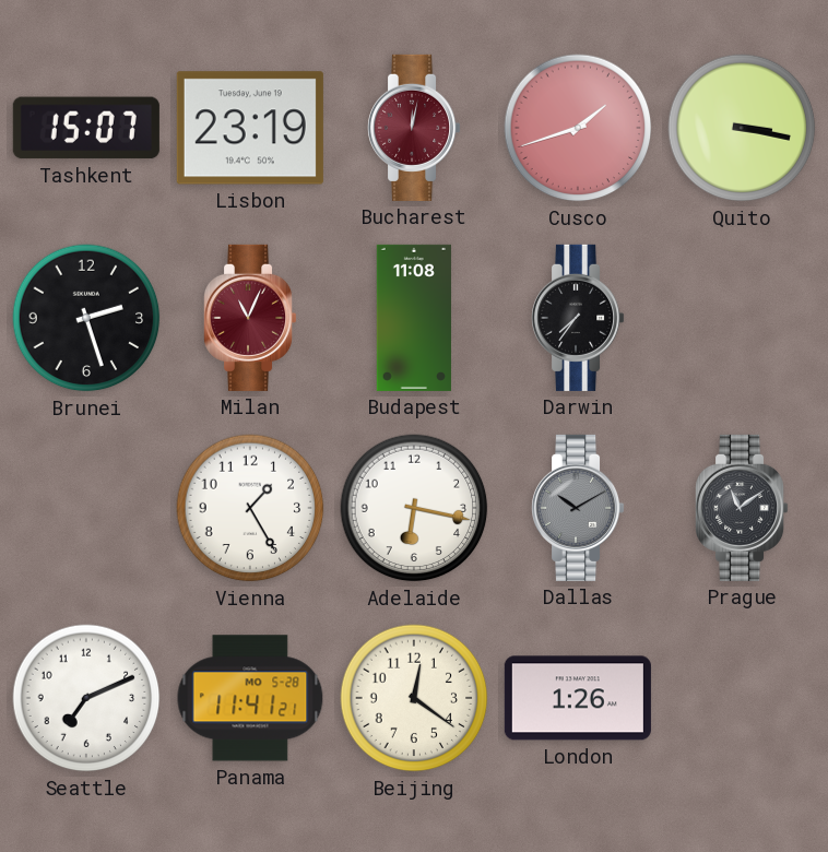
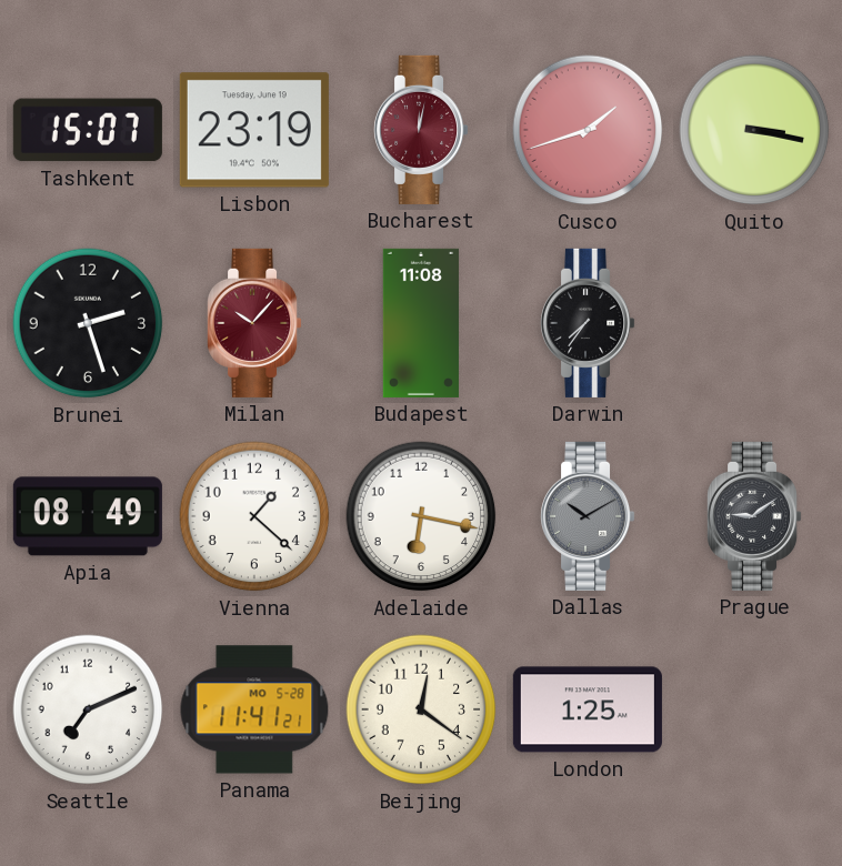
Milan: 11:04 -> 10:07 (255, 323)
Apia: none -> 08:49 (88, 516)
Vienna: 1:25 -> 1:22 (254, 516)
Prague: 11:09 -> 9:09 (755, 516)
London: 1:26 -> 1:25 (588, 709)
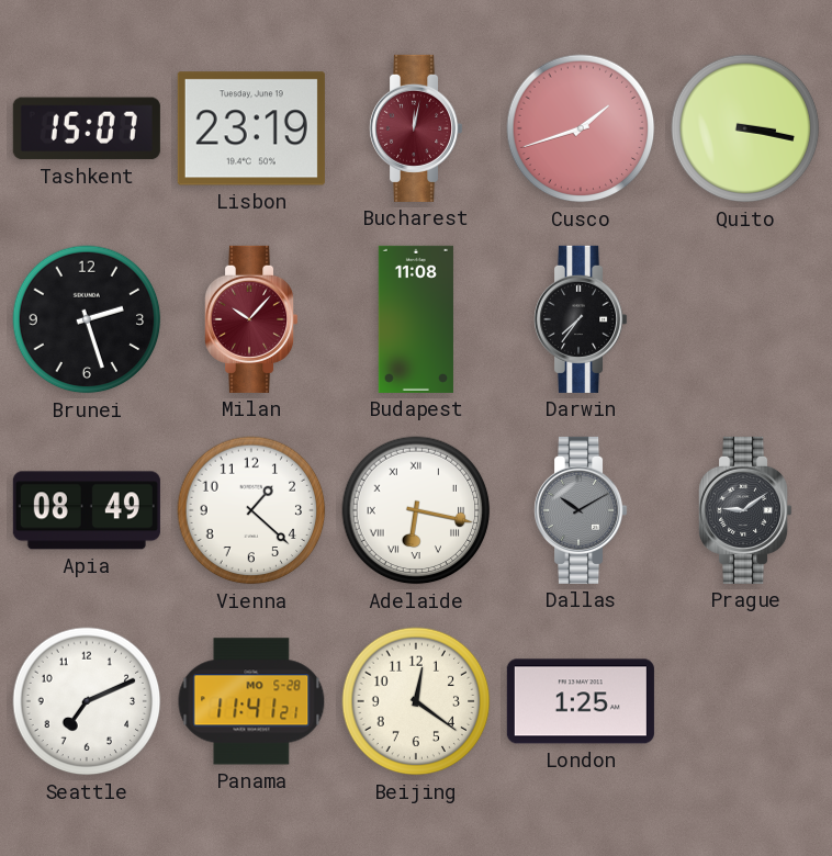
Adelaide numerals: Arabic -> Roman (416, 510)
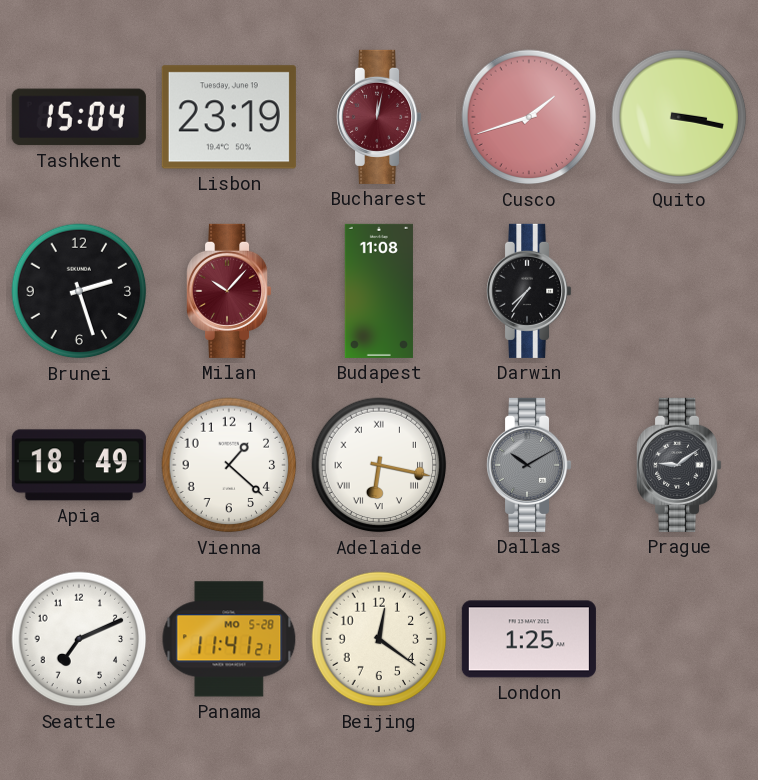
Tashkent: 15:07 -> 15:04 (79, 117)
Apia: 08:49 -> 18:49 (79, 465)
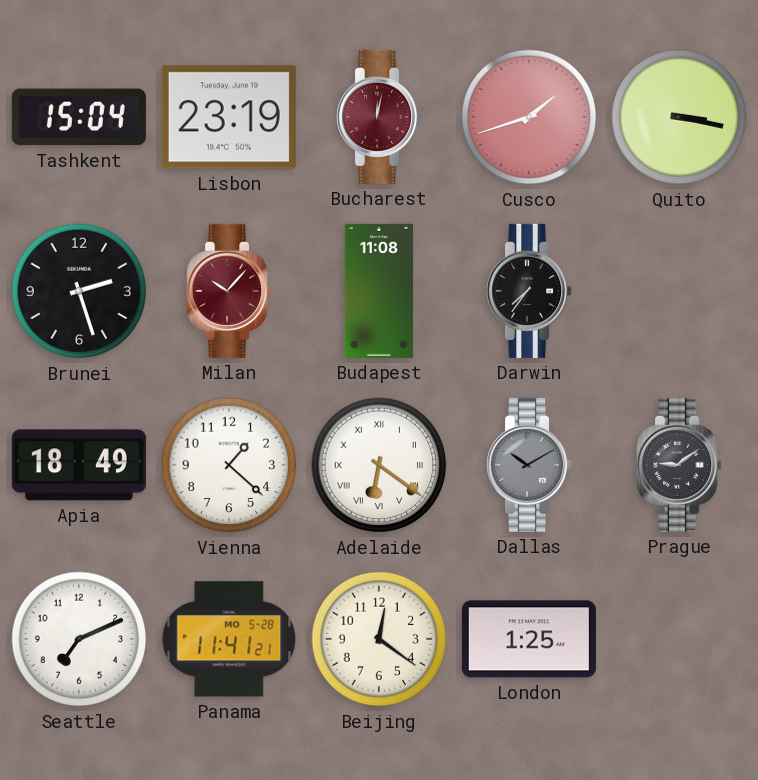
Adelaide: 6:17 -> 6:21 (379, 465)
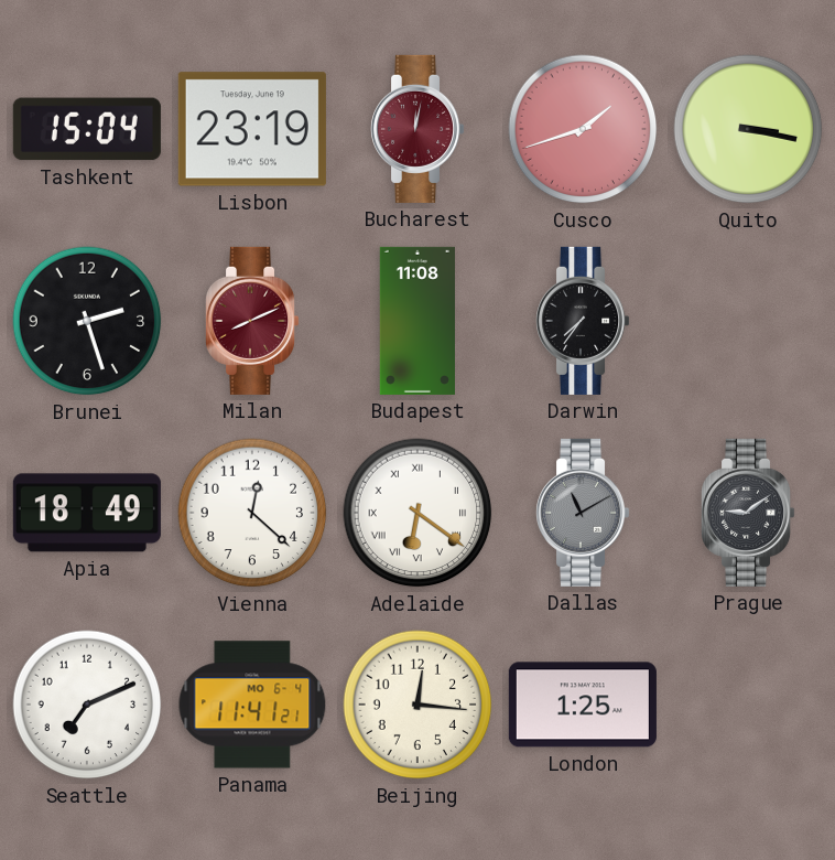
Milan: 10:07 -> 8:11 (253, 321)
Vienna: 1:22 -> 12:22 (252, 513)
Dallas: 10:10 -> 11:10 (584, 513)
Panama date: MO 5-28 -> MO 6-4 (252, 705)
Beijing: 12:21 -> 12:16 (417, 705)
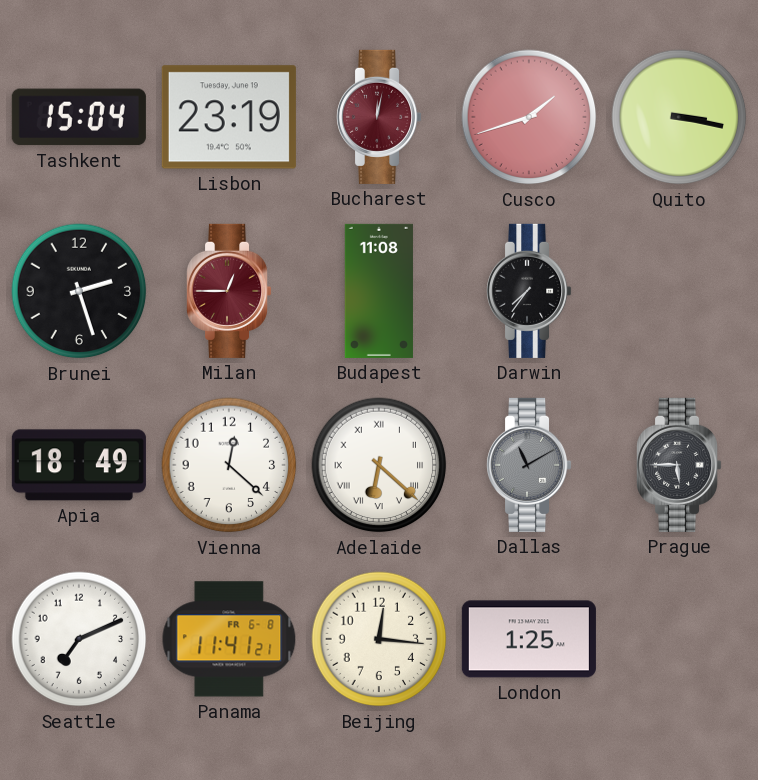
Milan: 8:11 -> 12:45 (230, 291)
Adelaide: 6:21 -> 6:22 (379, 465)
Prague: 9:09 -> 5:45 (680, 465)
Panama date: MO 6-4 -> FR 6-8 (229, 639)
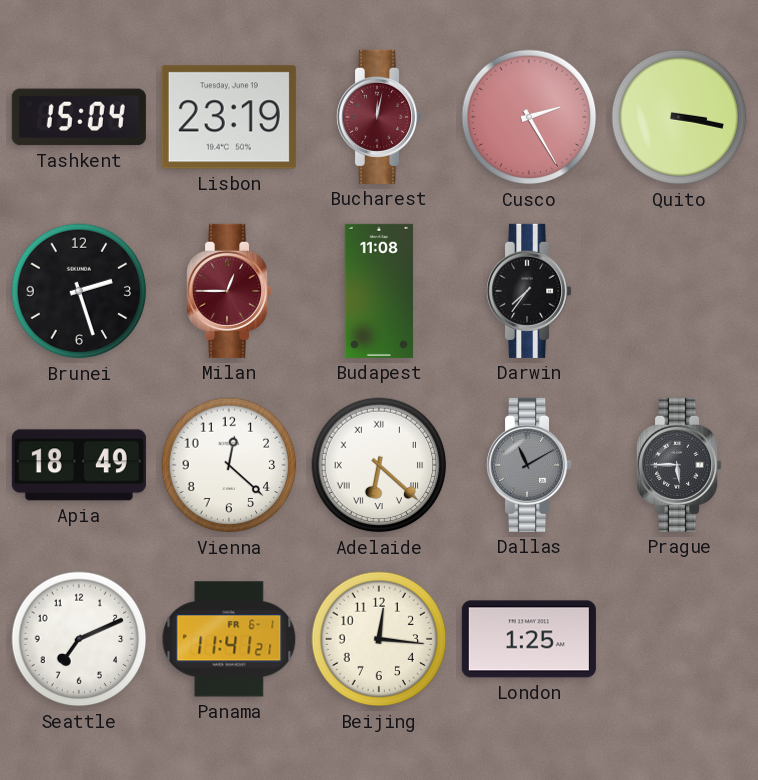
Cusco: 1:42 -> 2:25 (529, 117)
Panama date: FR 6-8 -> FR 6-1 (229, 639)
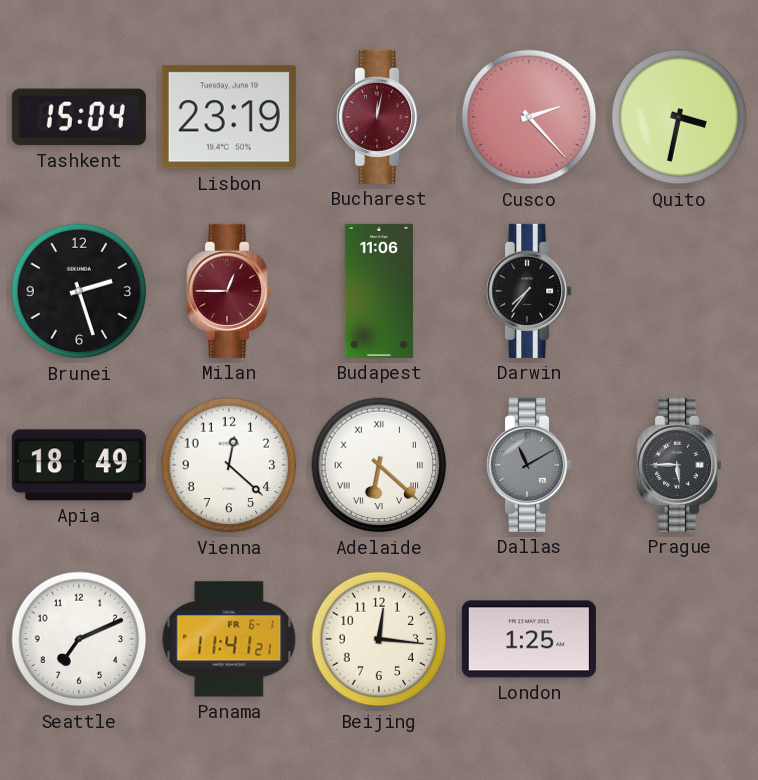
Cusco: 2:25 -> 2:23 (529, 117)
Quito: 3:17 -> 3:32 (679, 117)
Budapest: 11:08 -> 11:06 (379, 291)
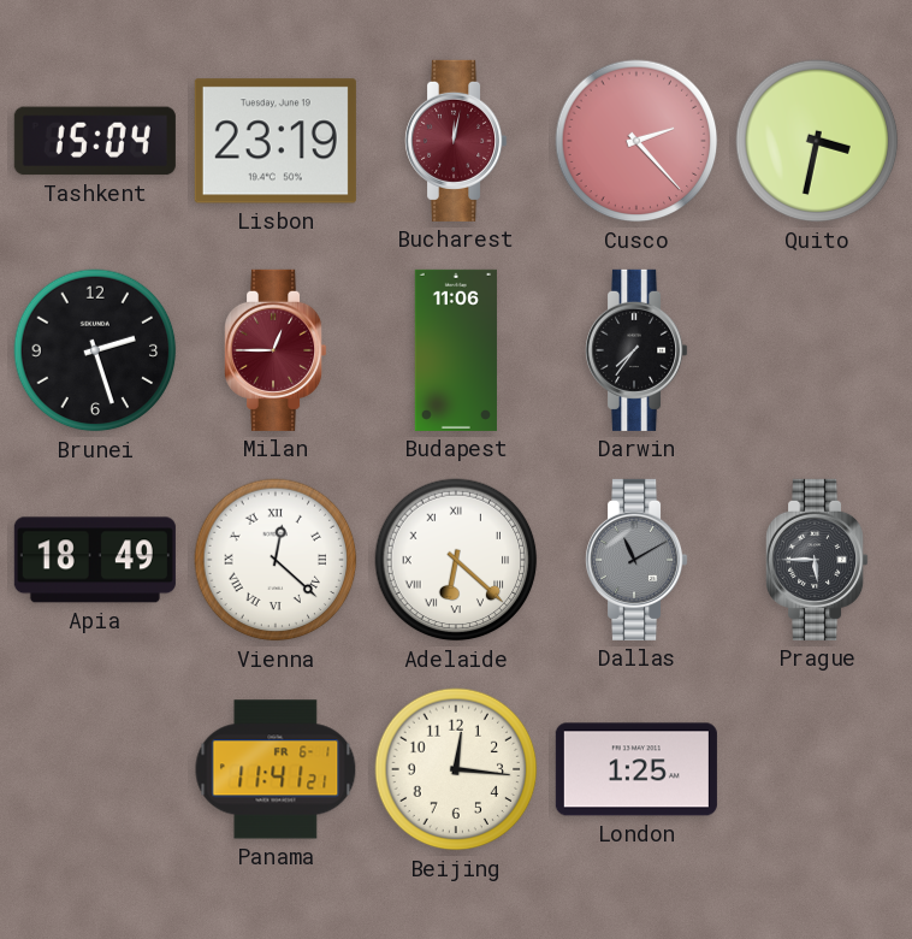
Vienna numerals: Arabic -> Roman (276, 560)
Seattle: 7:11 -> none (79, 639)
